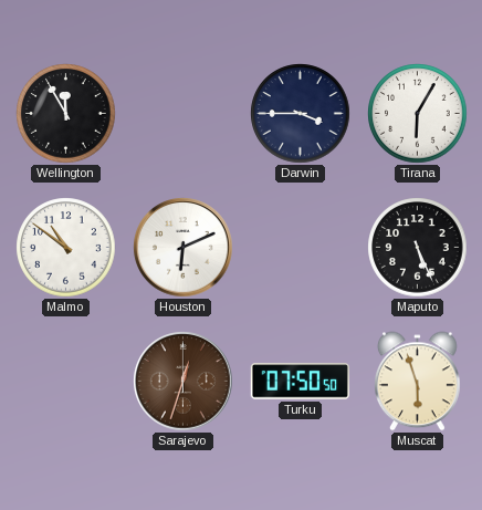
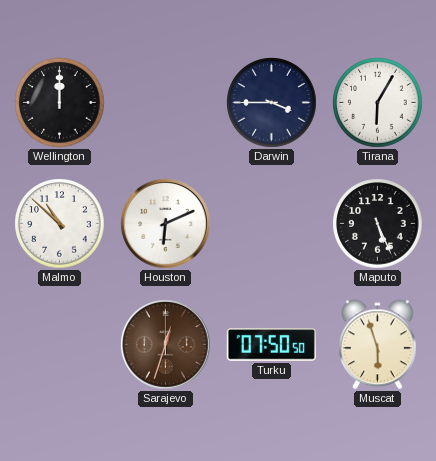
Wellington: 11:55 -> 12:00 (60, 103)
Malmo: 10:51 -> 10:52 (60, 224)
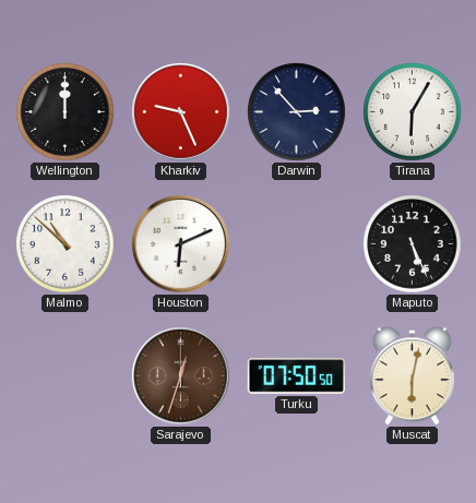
Kharkiv: none -> 9:26 (181, 112)
Darwin: 3:45 -> 2:53 (297, 112)
Muscat: 5:57 -> 6:02 (412, 376)
